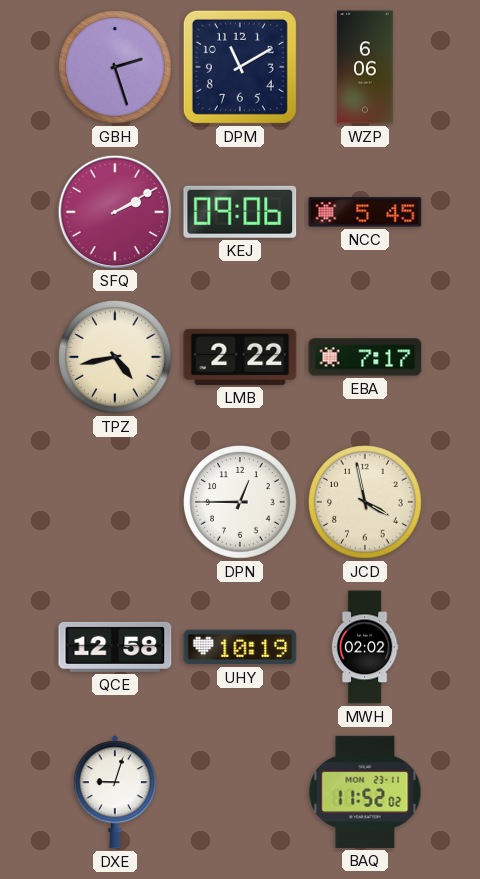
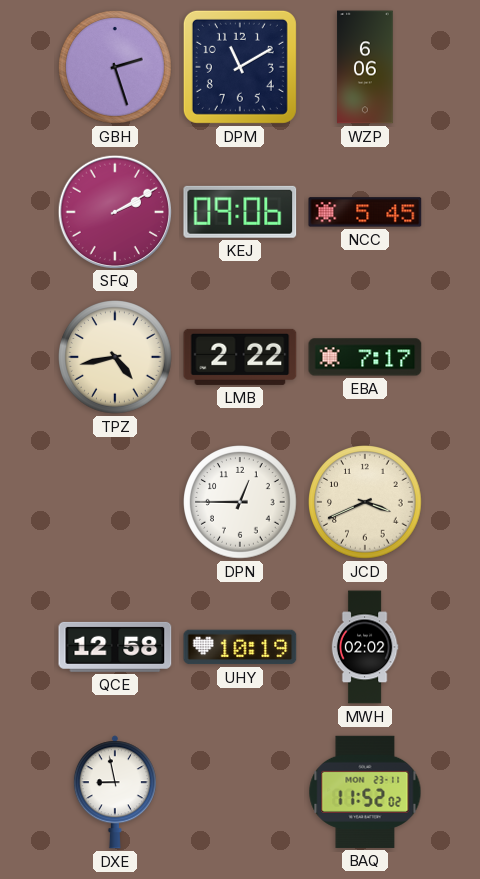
JCD: 3:58 -> 3:41 (365, 502)
DXE: 9:03 -> 8:58 (115, 792)
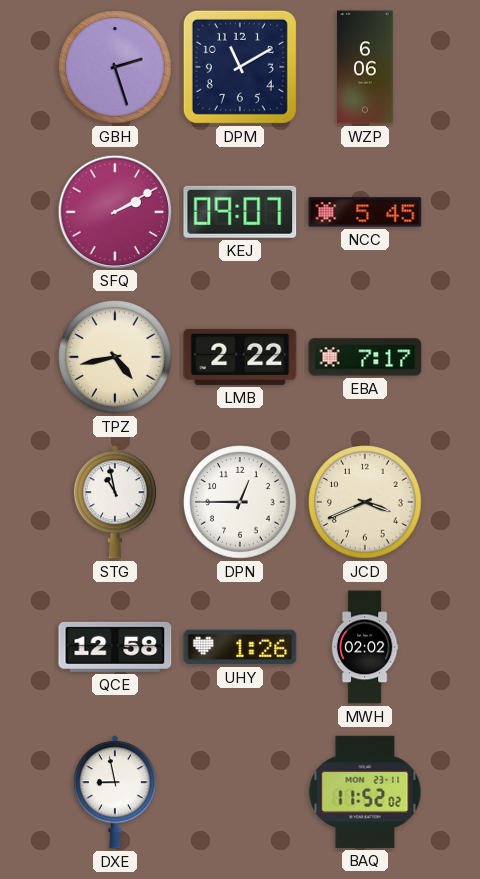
KEJ: 09:06 -> 09:07 (240, 212)
STG: none -> 10:58 (115, 502)
UHY: 10:19 -> 1:26 (240, 647)
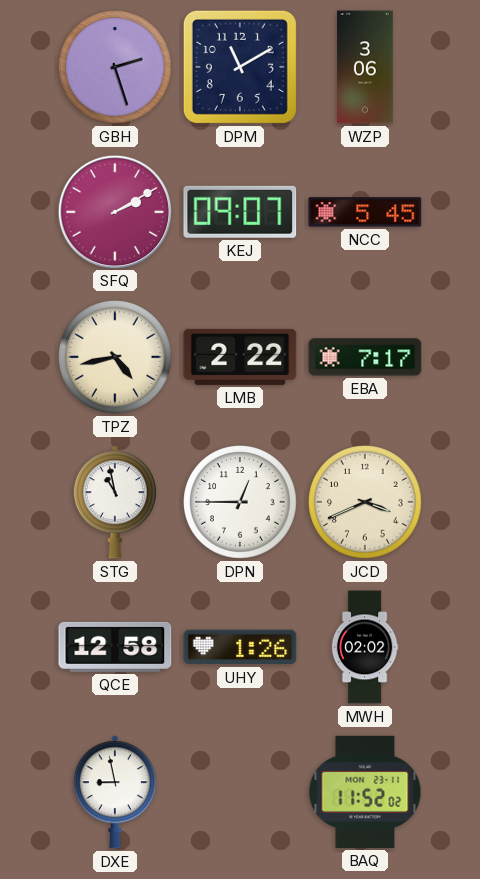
WZP: 6:06 -> 3:06 (365, 67)
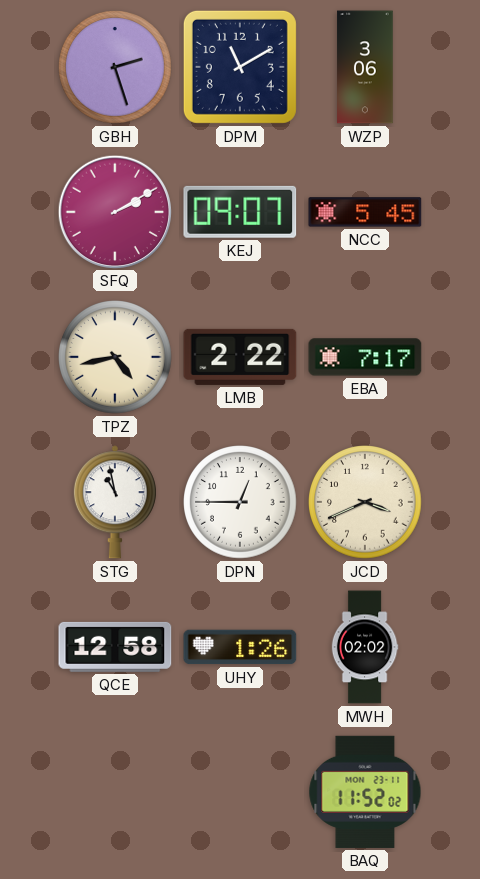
DXE: 8:58 -> none (115, 792)
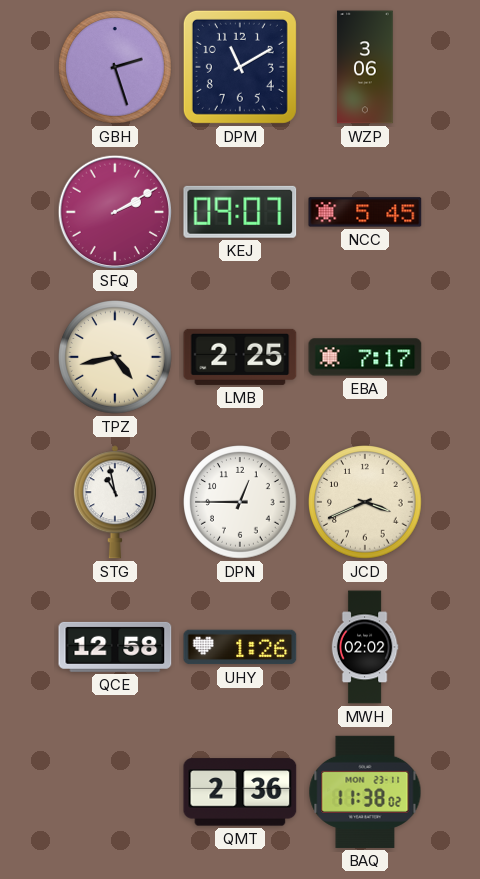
LMB: 2:22 -> 2:25 (240, 357)
QMT: none -> 2:36 (240, 792)
BAQ: 11:52 -> 11:38 (365, 792)
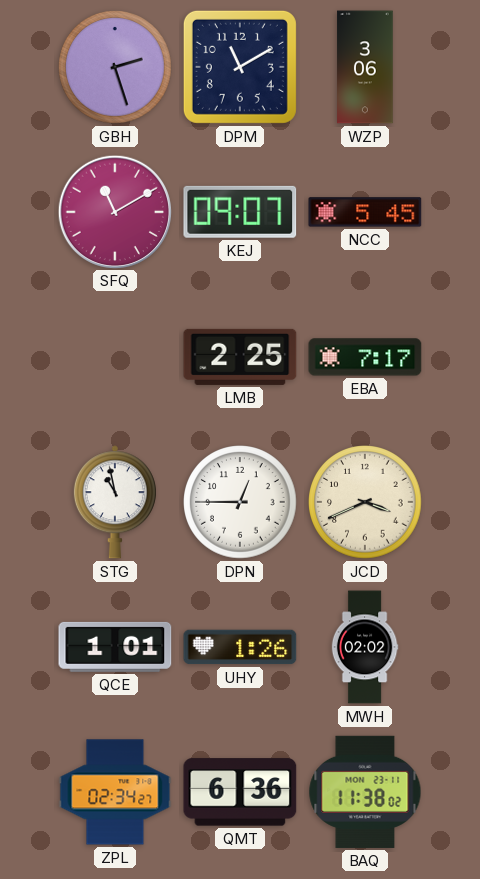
SFQ: 2:10 -> 11:10 (114, 211)
TPZ: 4:43 -> none (115, 357)
QCE: 12:58 -> 1:01 (115, 647)
ZPL: none -> 02:34 (115, 792)
QMT: 2:36 -> 6:36 (240, 792)
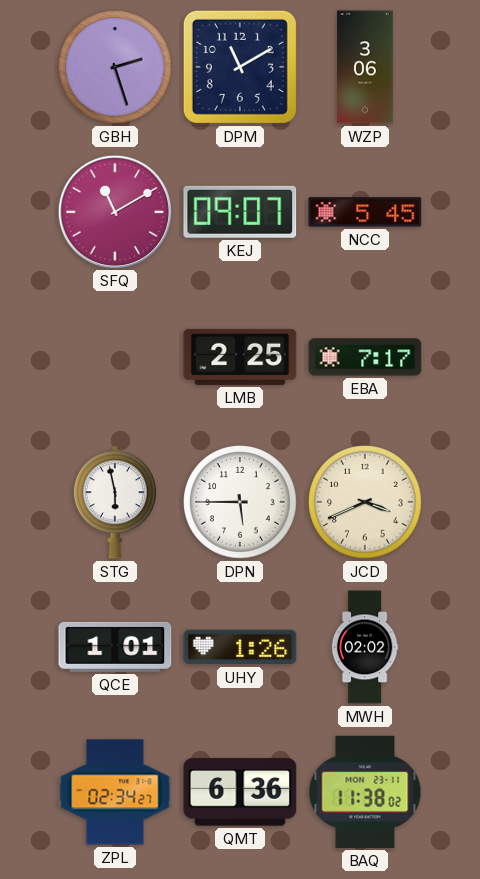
STG: 10:58 -> 5:58 (115, 502)
DPN: 12:45 -> 5:45 (240, 502)
